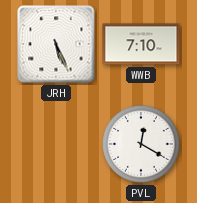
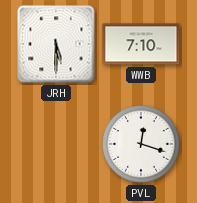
JRH: 5:26 -> 5:30 (56, 44)
PVL: 12:20 -> 12:18 (142, 145)
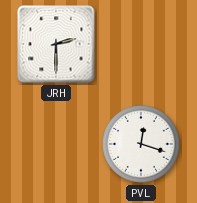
JRH: 5:30 -> 2:30 (56, 44)
WWB: 7:10 -> none (141, 44)
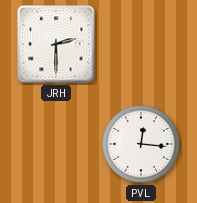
PVL: 12:18 -> 12:16 (142, 145)
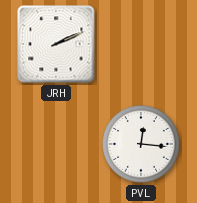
JRH: 2:30 -> 2:11 (56, 44)
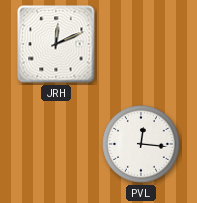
JRH: 2:11 -> 12:11 (56, 44)
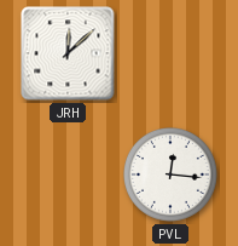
JRH: 12:11 -> 12:08 (68, 53)
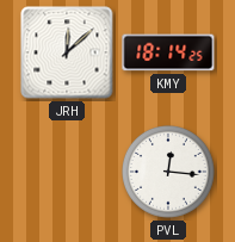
KMY: none -> 18:14 (168, 52)
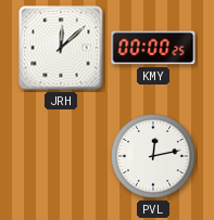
KMY: 18:14 -> 00:00 (153, 48)
PVL: 12:16 -> 12:13 (154, 157)
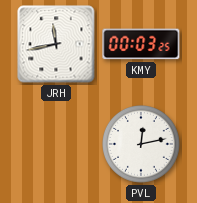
JRH: 12:08 -> 11:43 (56, 44)
KMY: 00:00 -> 00:03 (141, 44)
